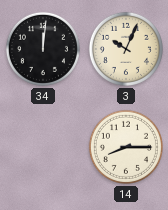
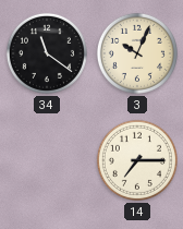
34: 12:01 -> 11:21 (47, 53)
14: 8:15 -> 7:15 (137, 160)
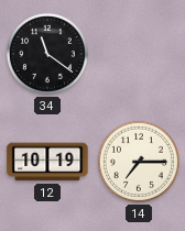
3: 10:04 -> none (137, 53)
12: none -> 10:19 (47, 162)
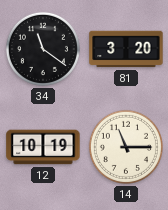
81: none -> 3:20 (126, 49)
14: 7:15 -> 11:15 (126, 147)
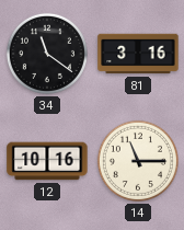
81: 3:20 -> 3:16 (138, 54)
12: 10:19 -> 10:16 (47, 161)
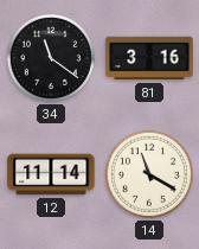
12: 10:16 -> 11:14 (51, 174)
14: 11:15 -> 11:20 (149, 174)
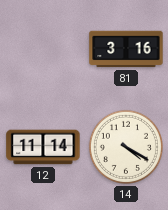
34: 11:21 -> none (51, 58)
14: 11:20 -> 4:20 (126, 147)
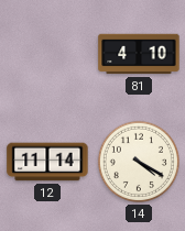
81: 3:16 -> 4:10 (139, 54)
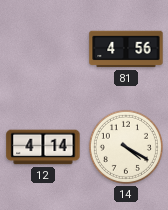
81: 4:10 -> 4:56 (126, 49)
12: 11:14 -> 4:14 (43, 147)
